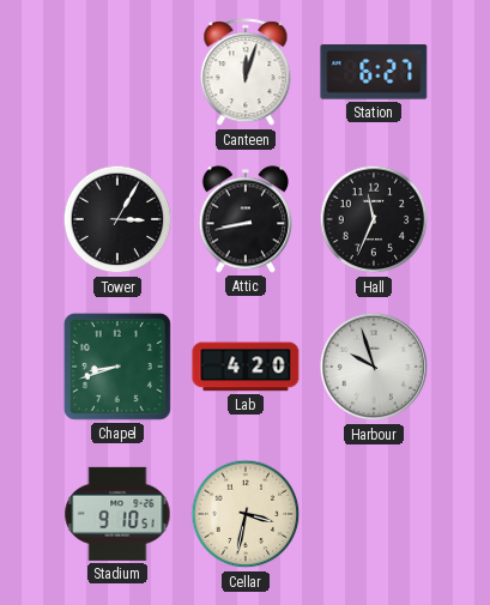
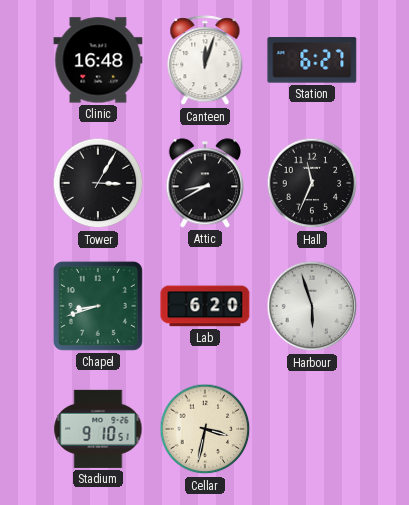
Clinic: none -> 16:48 (98, 60)
Attic: 8:43 -> 8:40 (204, 183)
Lab: 4:20 -> 6:20 (205, 306)
Harbour: 9:57 -> 5:57 (312, 306)
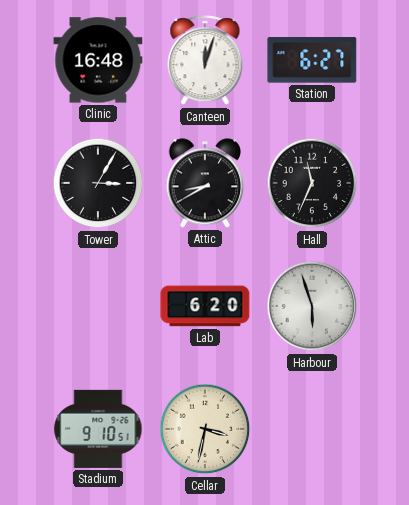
Chapel: 8:42 -> none (98, 306)
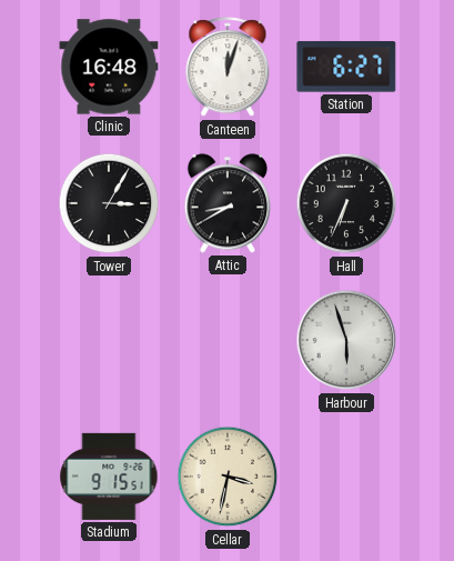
Hall: 11:34 -> 6:34 (346, 203)
Lab: 6:20 -> none (205, 306)
Stadium: 9:10 -> 9:15 (109, 477)
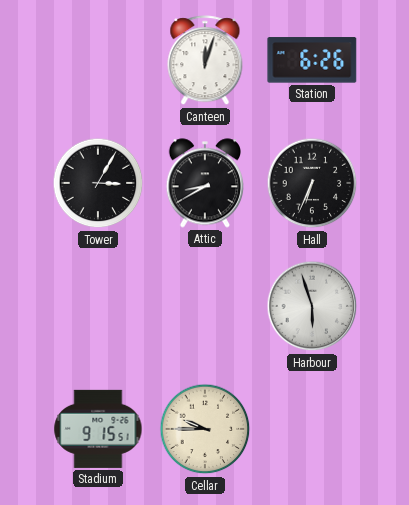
Clinic: 16:48 -> none (109, 67)
Station: 6:27 -> 6:26 (312, 60)
Cellar: 3:32 -> 9:45 (205, 429)
